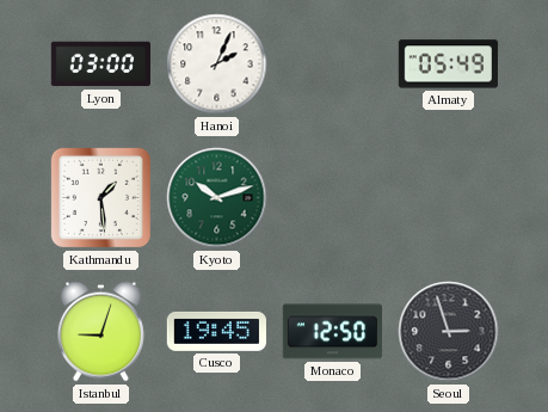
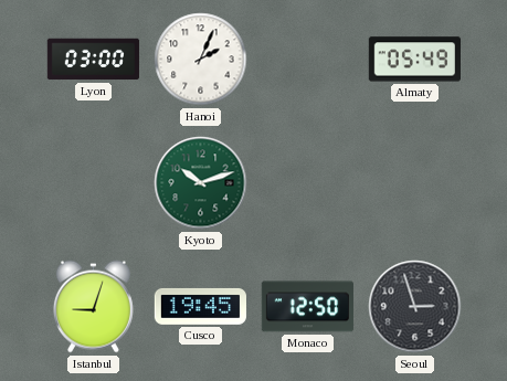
Kathmandu: 1:29 -> none (100, 197)
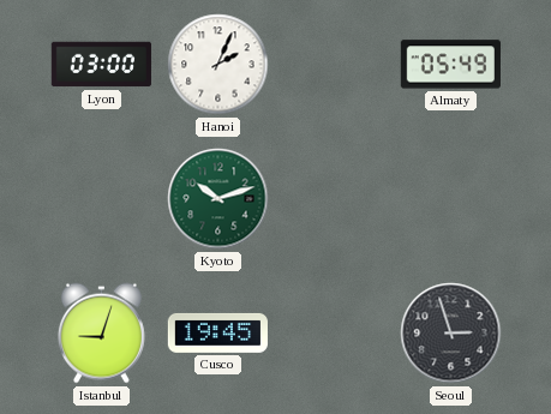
Monaco: 12:50 -> none (307, 307)
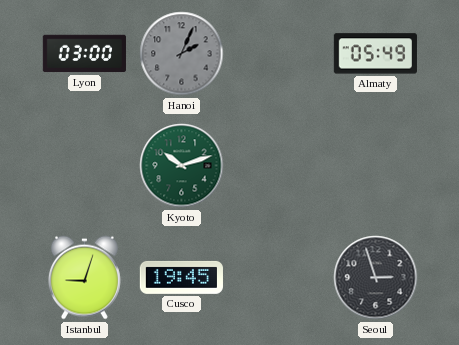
Hanoi dial: white -> grey (182, 54)
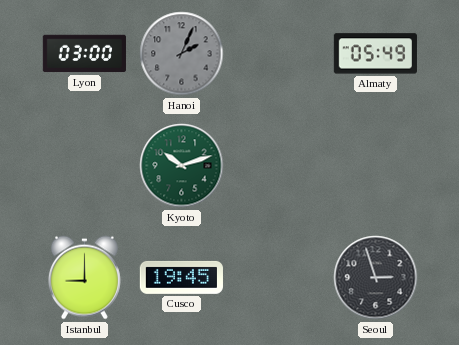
Istanbul: 9:03 -> 9:00 (84, 278)
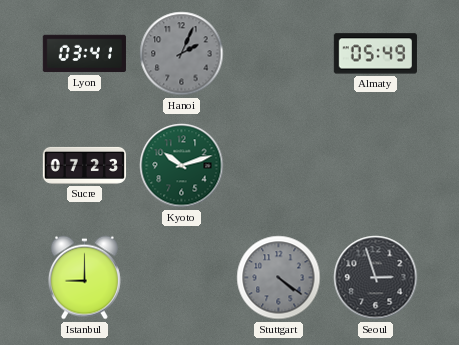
Lyon: 03:00 -> 03:41 (84, 54)
Sucre: none -> 07:23 (84, 165)
Cusco: 19:45 -> none (181, 277)
Stuttgart: none -> 4:21 (279, 278)
